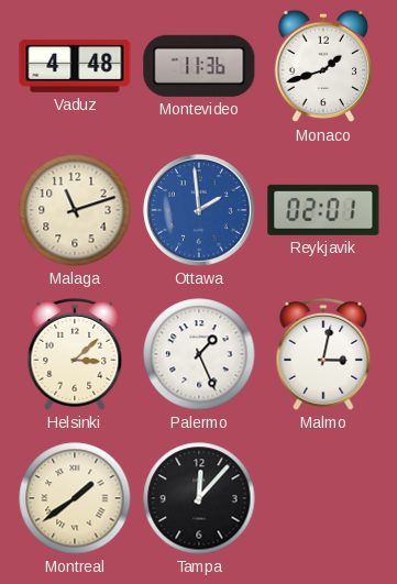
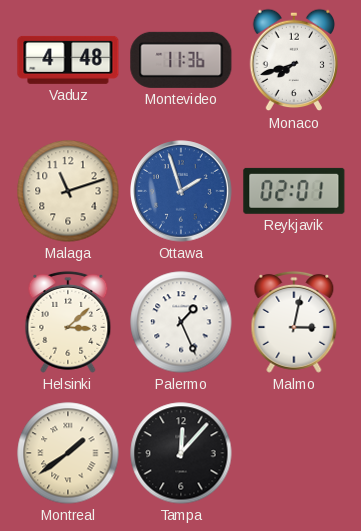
Monaco: 1:42 -> 7:42 (294, 60)
Ottawa: 1:59 -> 1:57 (181, 191)
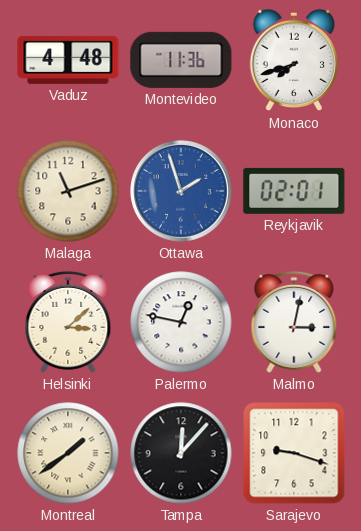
Palermo: 1:26 -> 12:47 (181, 322)
Sarajevo: none -> 9:18 (294, 453)
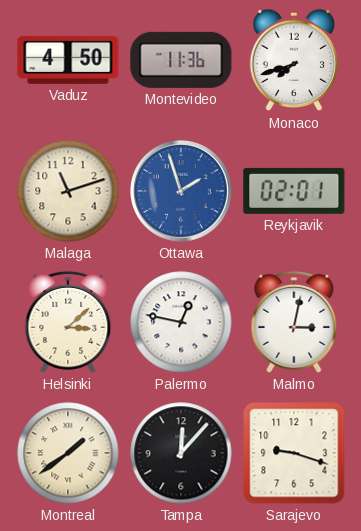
Vaduz: 4:48 -> 4:50 (68, 60)
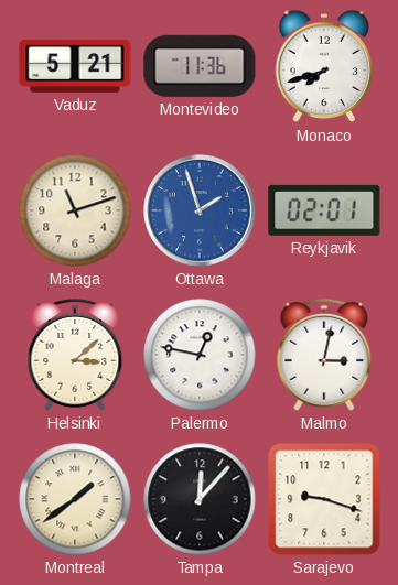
Vaduz: 4:50 -> 5:21 (75, 66)
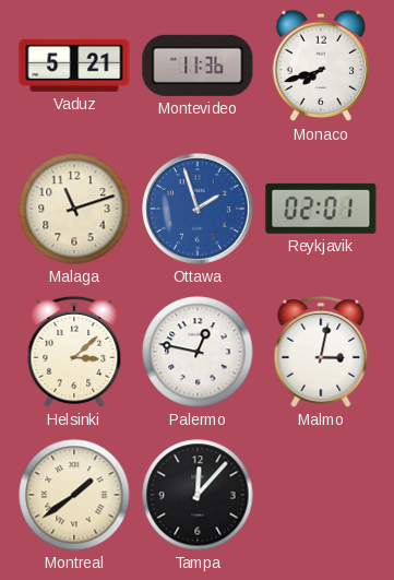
Sarajevo: 9:18 -> none (324, 499)
